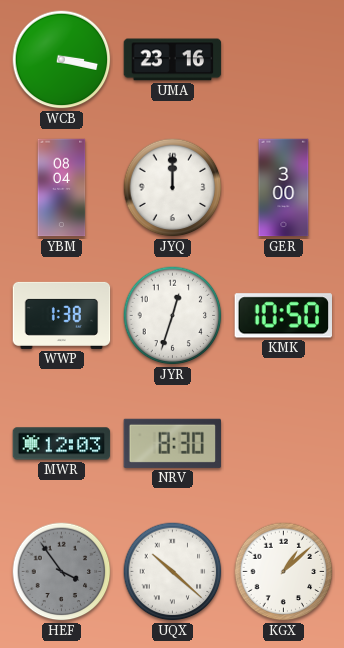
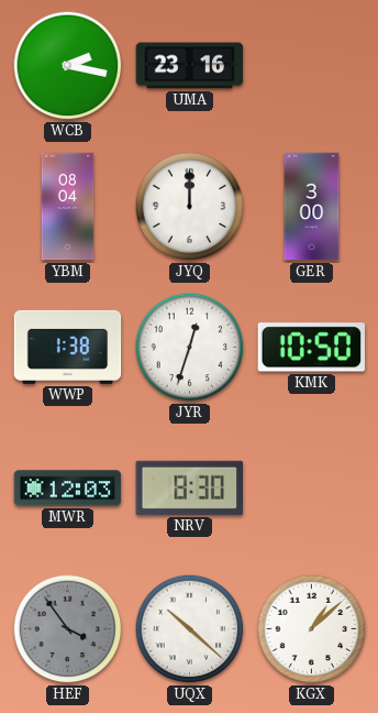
WCB: 3:17 -> 2:17 (68, 66)
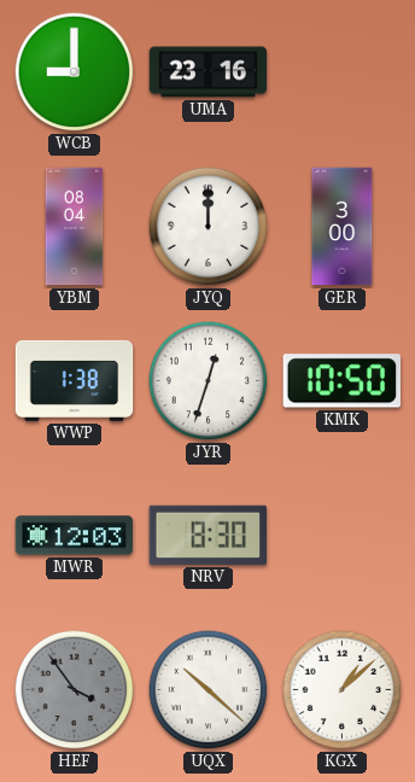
WCB: 2:17 -> 9:00 (75, 72)
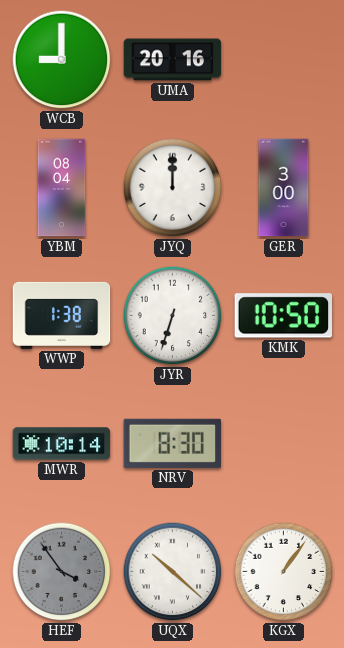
UMA: 23:16 -> 20:16 (173, 60)
JYR: 12:33 -> 6:33 (173, 316)
MWR: 12:03 -> 10:14 (62, 444)
KGX: 1:08 -> 1:06 (284, 572)
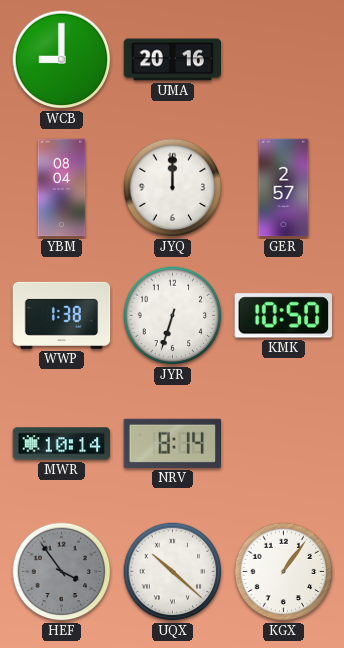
GER: 3:00 -> 2:57 (284, 188)
NRV: 8:30 -> 8:14 (172, 443)
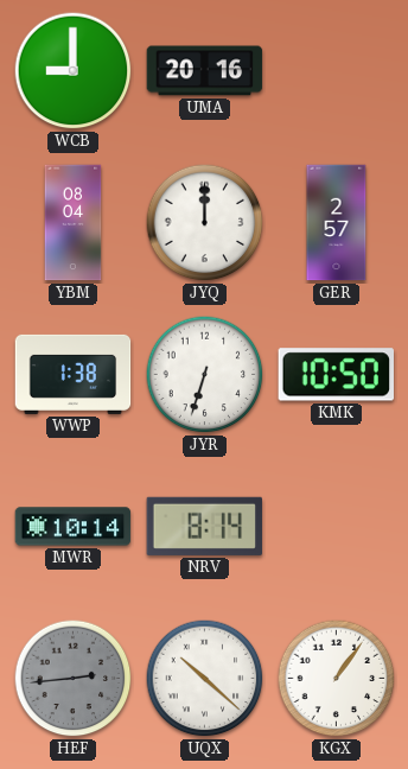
HEF: 3:54 -> 2:44 (74, 679)
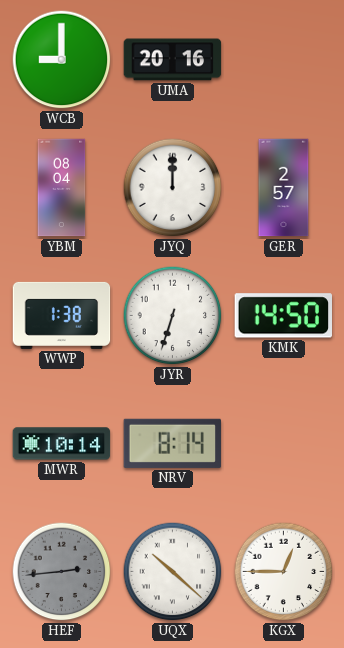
KMK: 10:50 -> 14:50 (283, 316)
KGX: 1:06 -> 12:45 (284, 572)
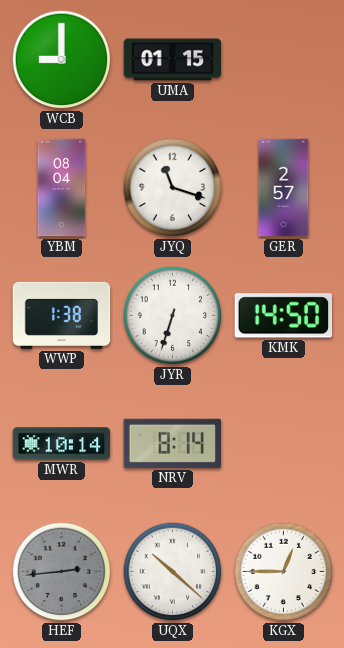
UMA: 20:16 -> 01:15 (173, 60)
JYQ: 12:00 -> 11:18 (173, 188)
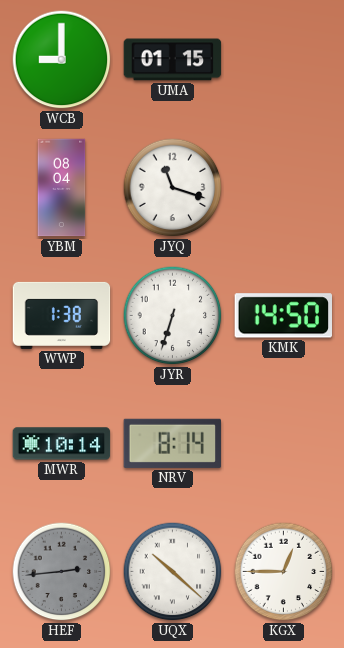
GER: 2:57 -> none (284, 188)
